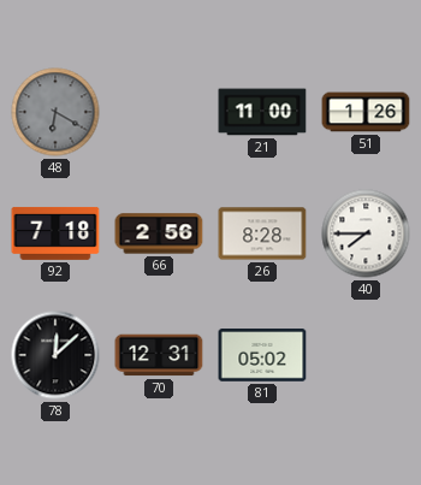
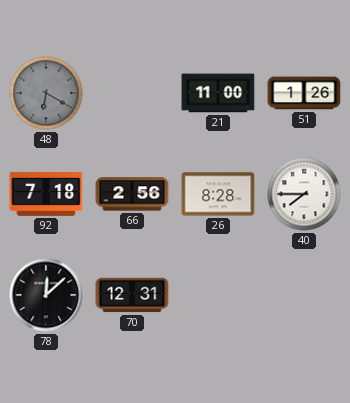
81: 05:02 -> none (262, 355)
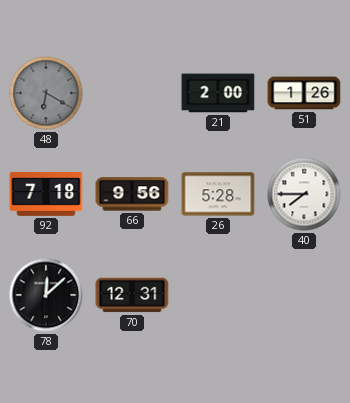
21: 11:00 -> 2:00 (218, 93)
66: 2:56 -> 9:56 (132, 194)
26: 8:28 -> 5:28 (218, 194)
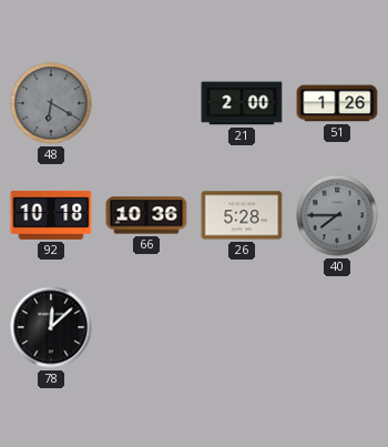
92: 7:18 -> 10:18 (51, 215)
66: 9:56 -> 10:36 (146, 215)
40 dial: white -> grey (337, 215)
70: 12:31 -> none (132, 295)
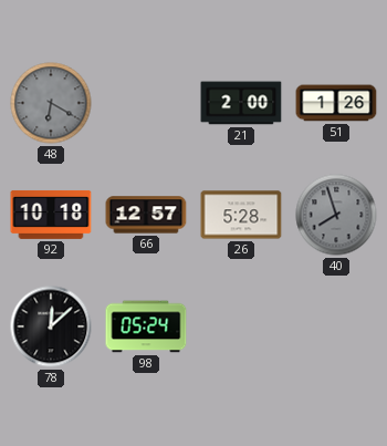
66: 10:36 -> 12:57 (146, 215)
40: 7:45 -> 7:57 (336, 215)
98: none -> 05:24 (146, 326)
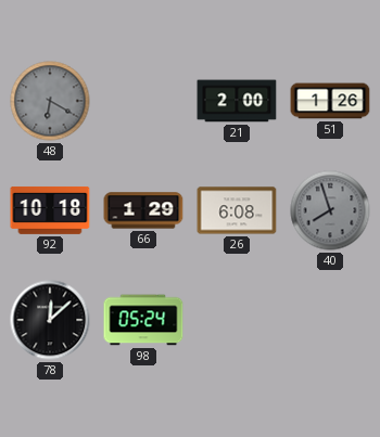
66: 12:57 -> 1:29 (143, 210)
26: 5:28 -> 6:08 (237, 210)
